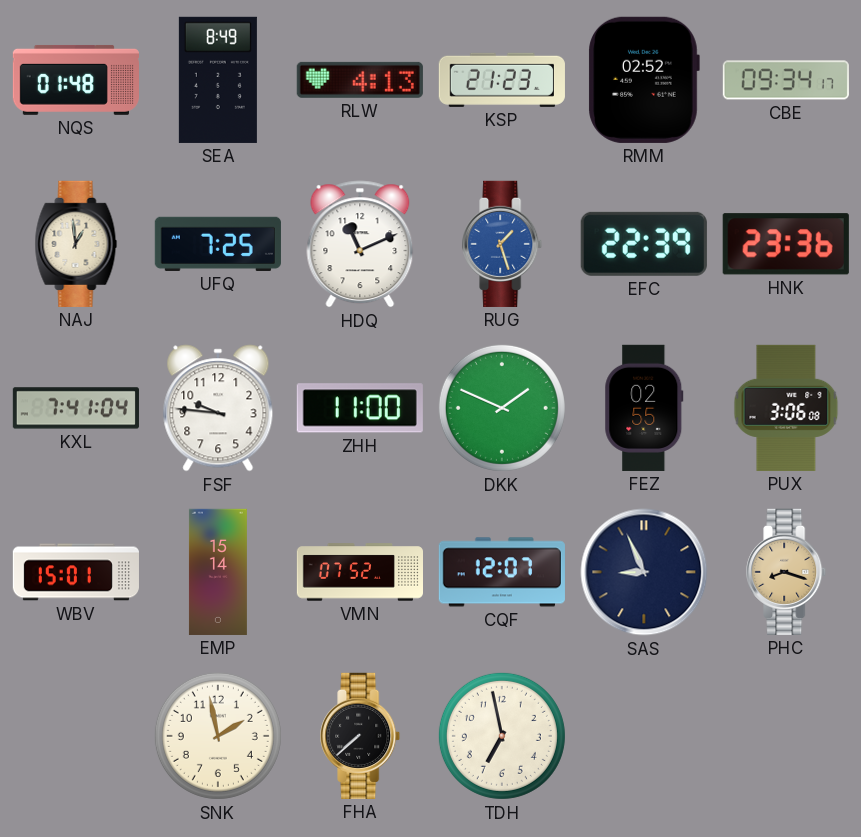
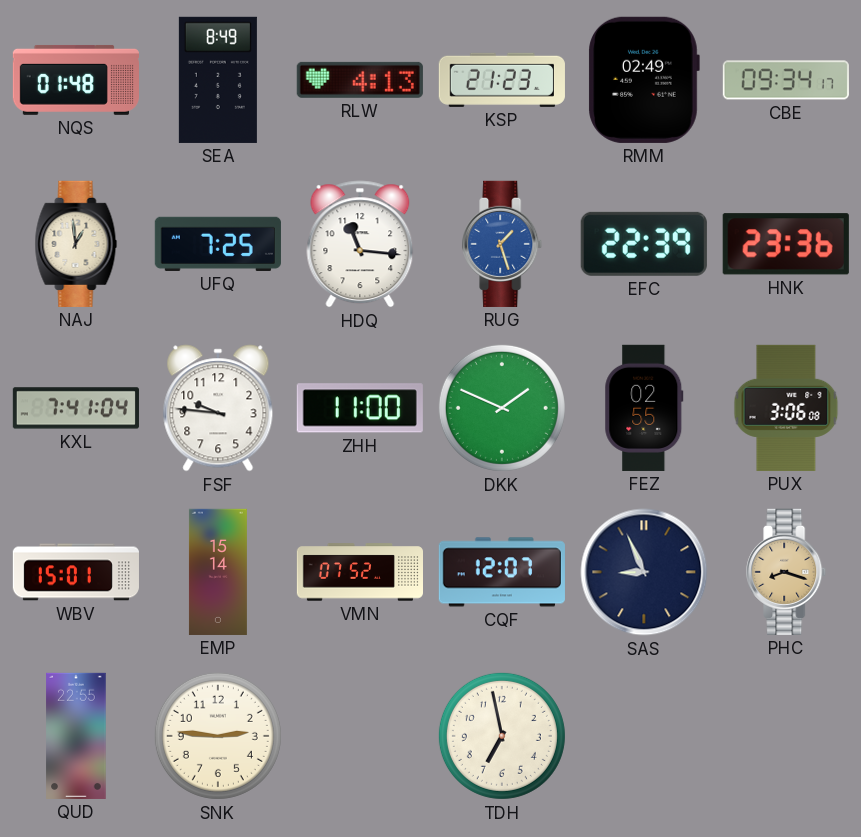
RMM: 02:52 -> 02:49 (644, 80)
HDQ: 11:11 -> 11:16 (360, 244)
QUD: none -> 22:55 (76, 736)
SNK: 1:58 -> 2:46 (218, 736)
FHA: 7:38 -> none (361, 736)
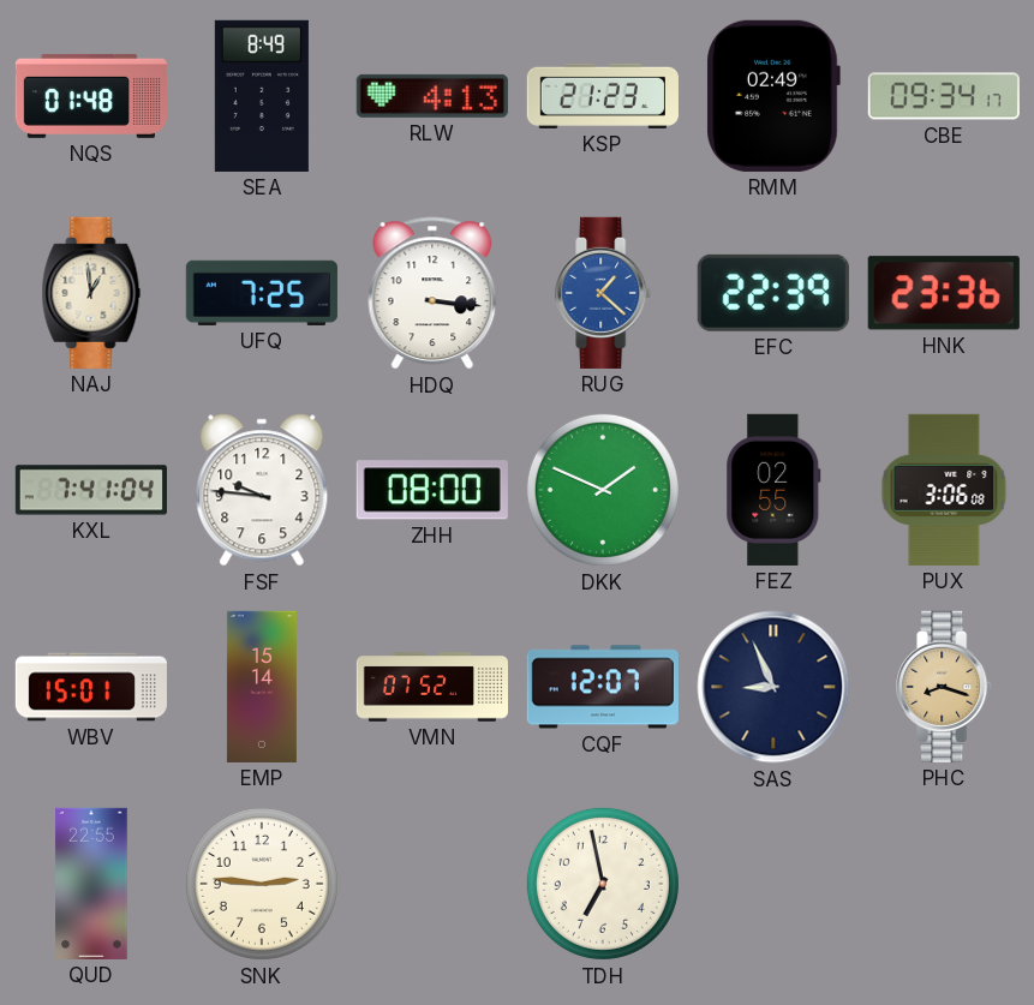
HDQ: 11:16 -> 3:16 (432, 293)
RUG: 1:27 -> 1:22 (604, 293)
ZHH: 11:00 -> 08:00 (432, 490)
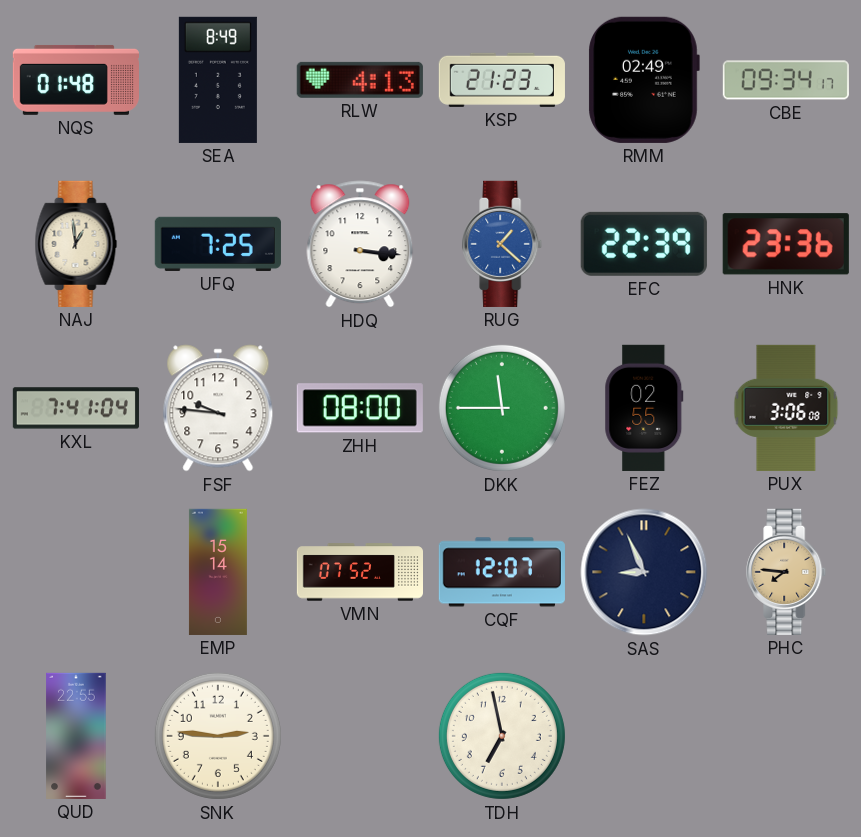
DKK: 1:49 -> 11:45 (502, 408)
WBV: 15:01 -> none (91, 687)
PHC: 8:18 -> 7:46 (787, 572)
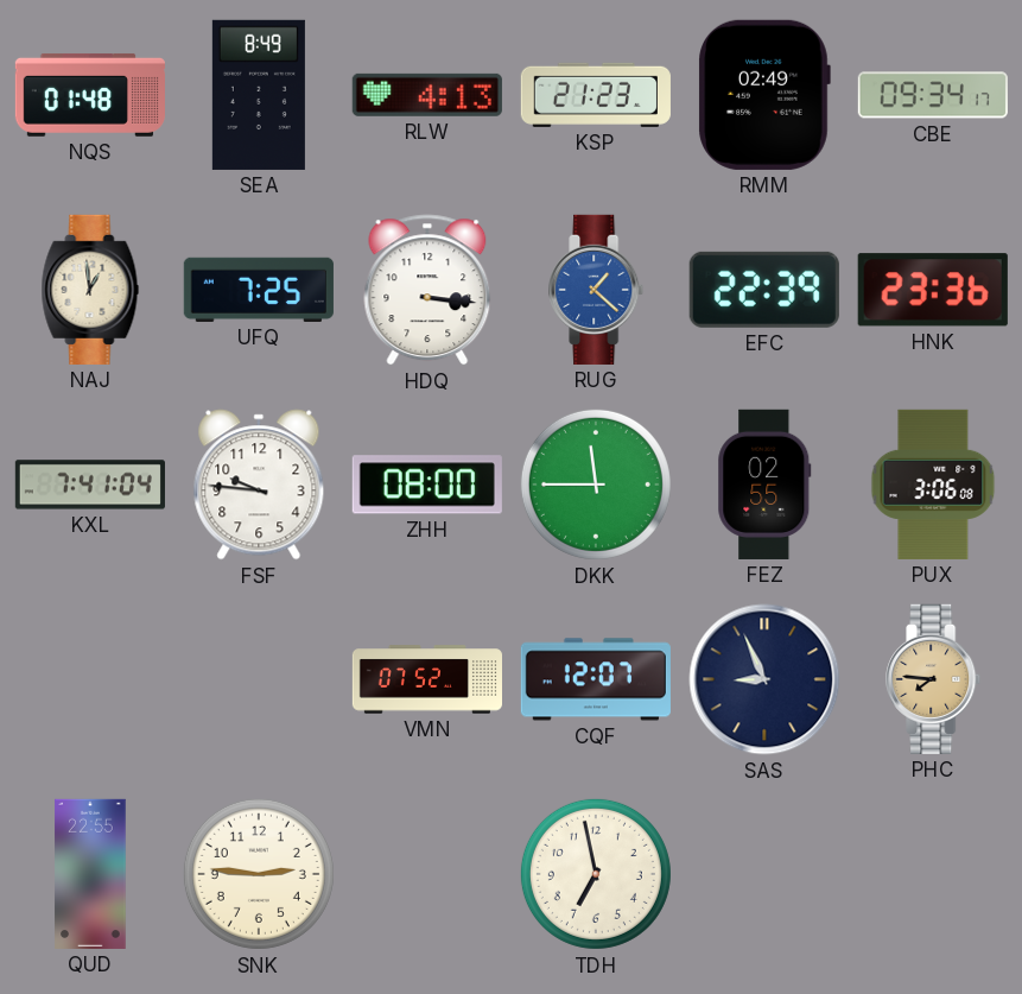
EMP: 15:14 -> none (218, 572)
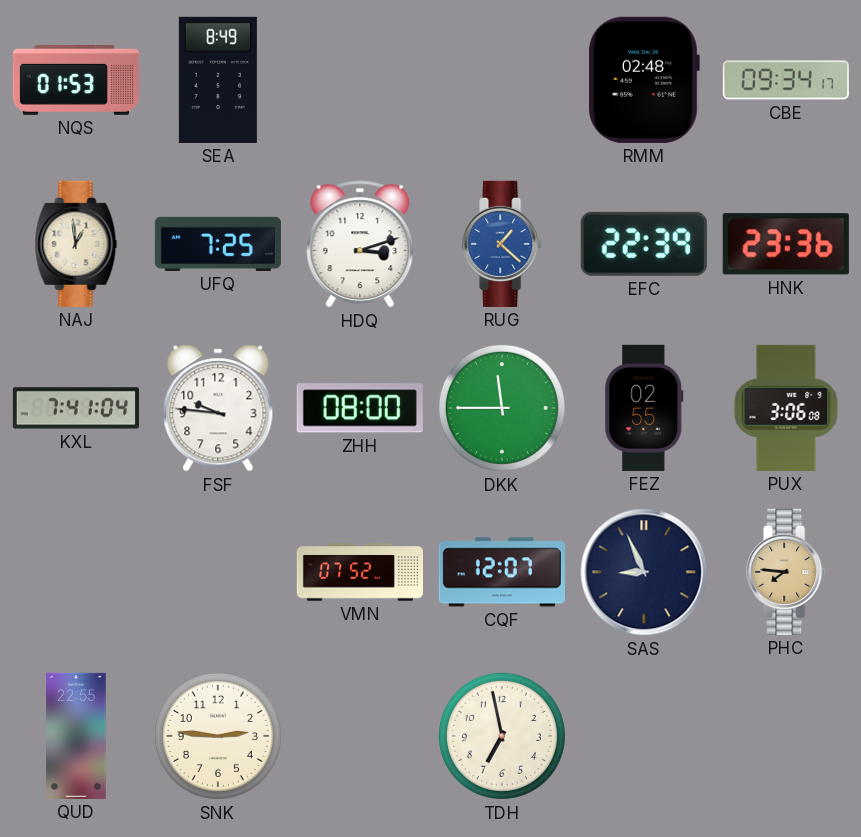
NQS: 01:48 -> 01:53 (76, 80)
RLW: 4:13 -> none (427, 95)
KSP: 21:23 -> none (596, 95)
RMM: 02:49 -> 02:48 (644, 80)
HDQ: 3:16 -> 3:12 (360, 244)
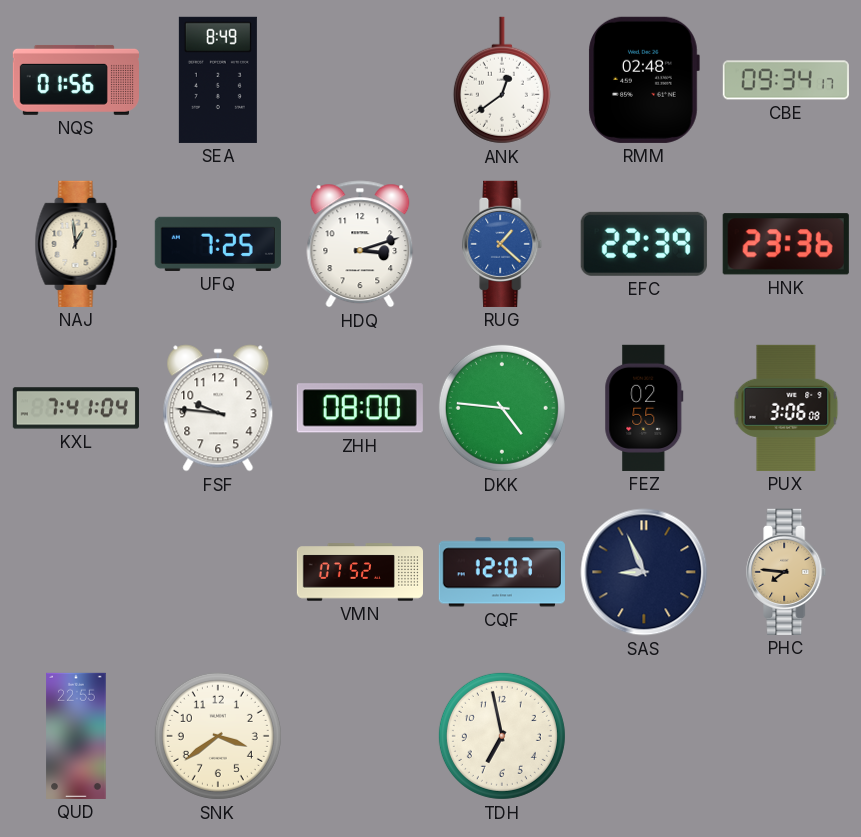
NQS: 01:53 -> 01:56 (76, 80)
ANK: none -> 12:39 (502, 80)
DKK: 11:45 -> 4:46 (502, 408)
SNK: 2:46 -> 3:39 (218, 736)
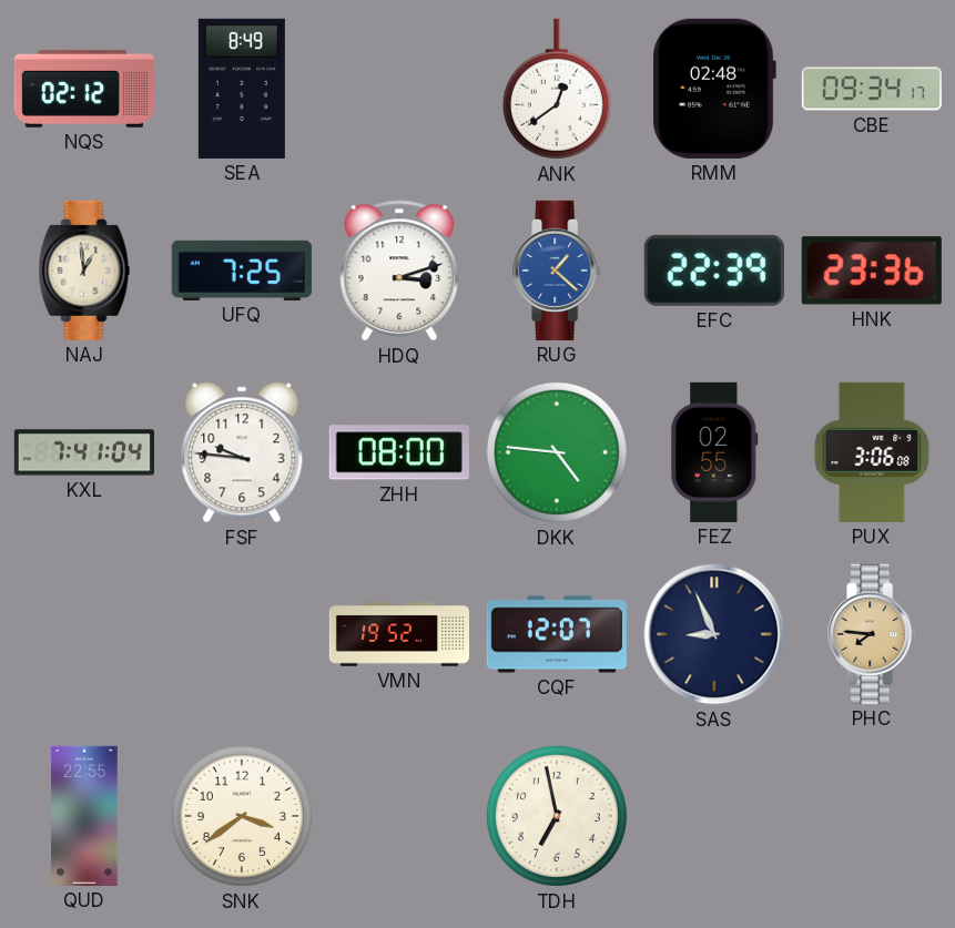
NQS: 01:56 -> 02:12 (84, 89)
VMN: 07:52 -> 19:52 (398, 634)
